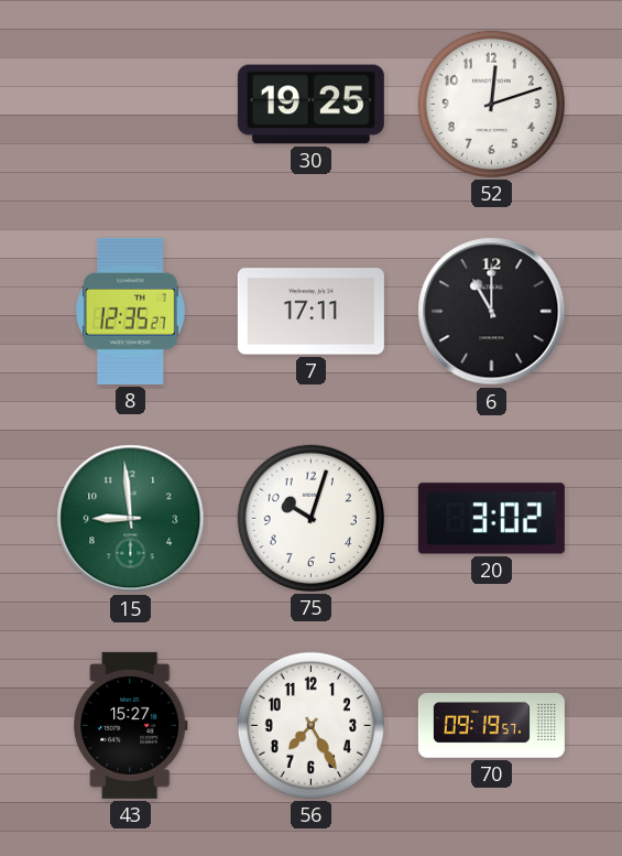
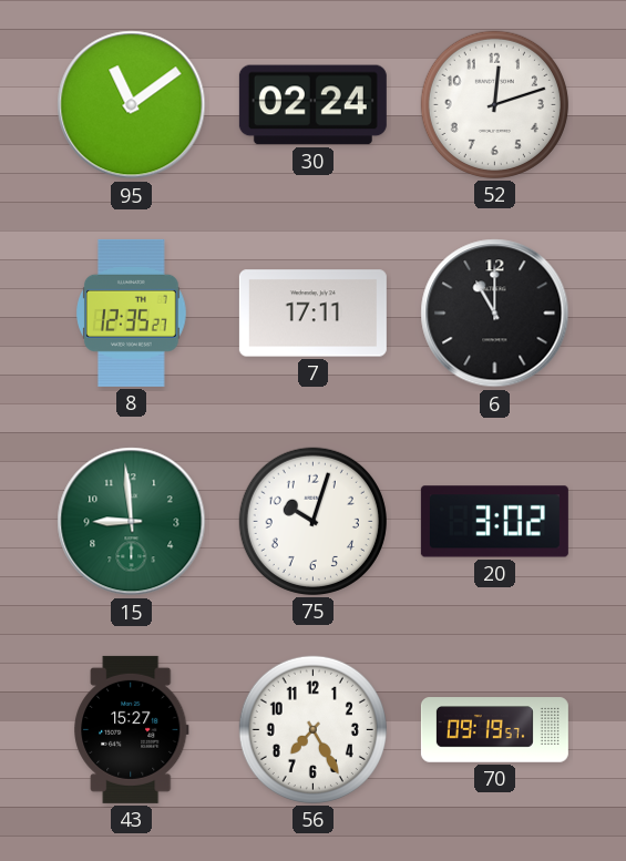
95: none -> 11:09 (132, 105)
30: 19:25 -> 02:24 (312, 105)
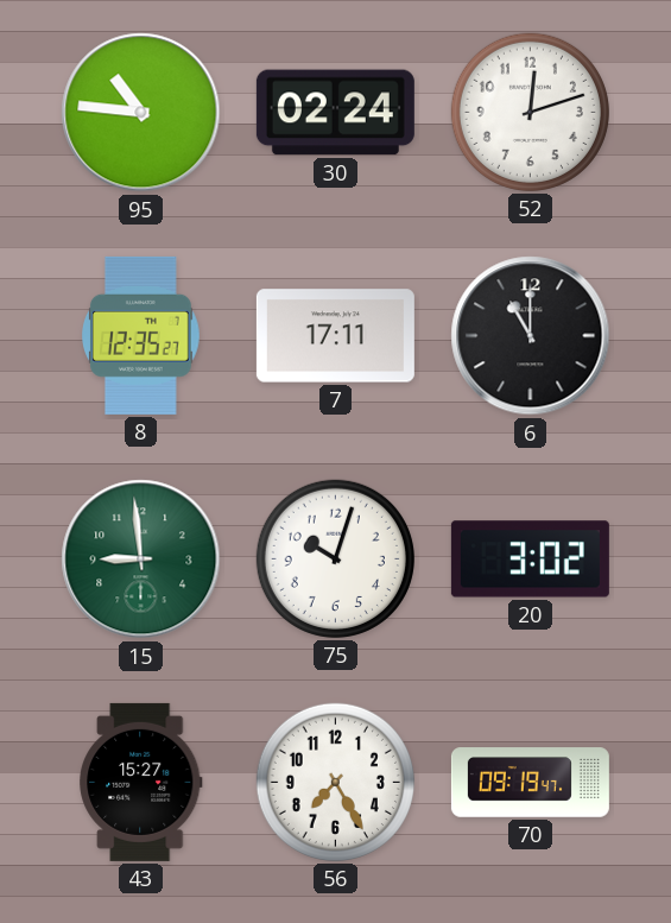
95: 11:09 -> 10:46 (141, 113)
70: 09:19:57 -> 09:19:47 (530, 783)
